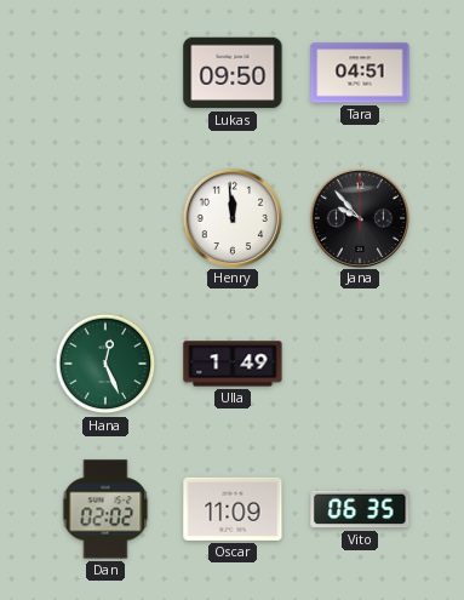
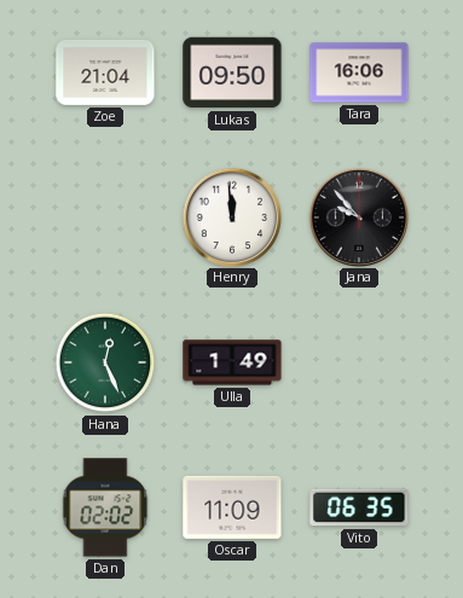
Zoe: none -> 21:04 (105, 72)
Tara: 04:51 -> 16:06 (359, 72)
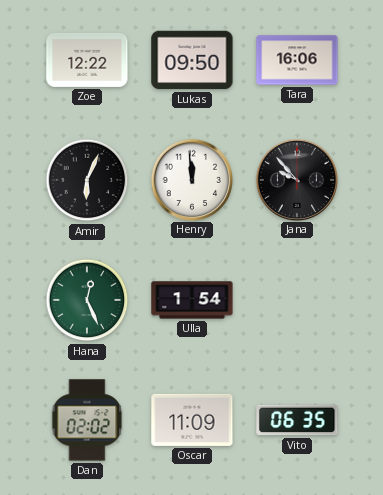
Zoe: 21:04 -> 12:22 (87, 60)
Amir: none -> 6:04 (87, 180)
Ulla: 1:49 -> 1:54 (192, 300)
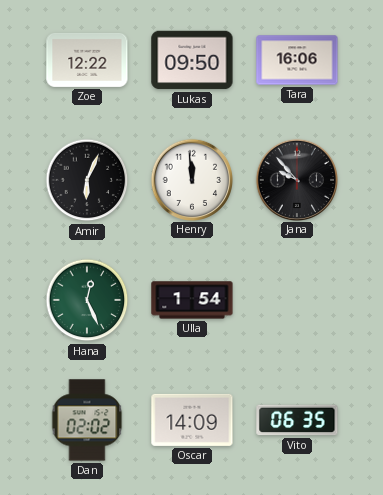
Oscar: 11:09 -> 14:09 (192, 420)
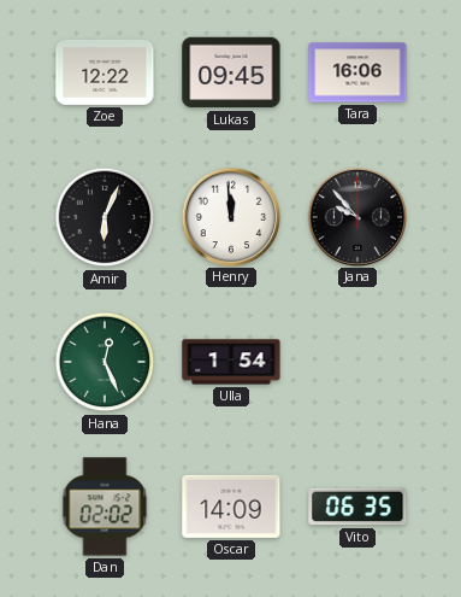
Lukas: 09:50 -> 09:45 (231, 72)
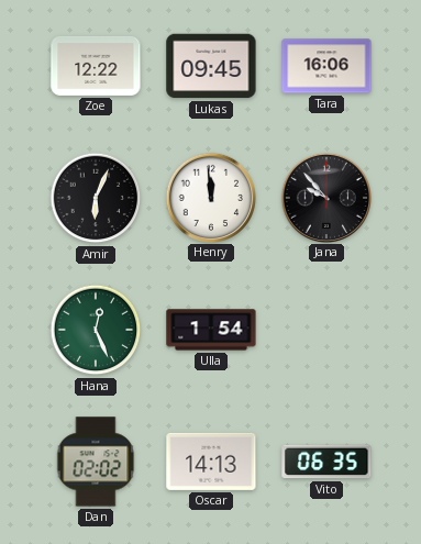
Oscar: 14:09 -> 14:13 (211, 462)
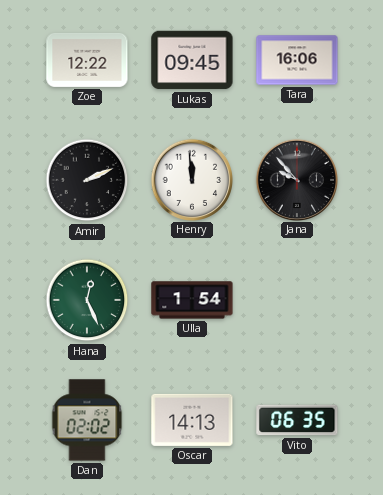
Amir: 6:04 -> 2:11 (87, 180)
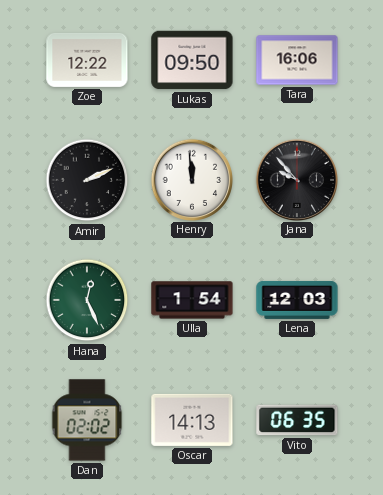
Lukas: 09:45 -> 09:50 (192, 60)
Lena: none -> 12:03 (297, 300)
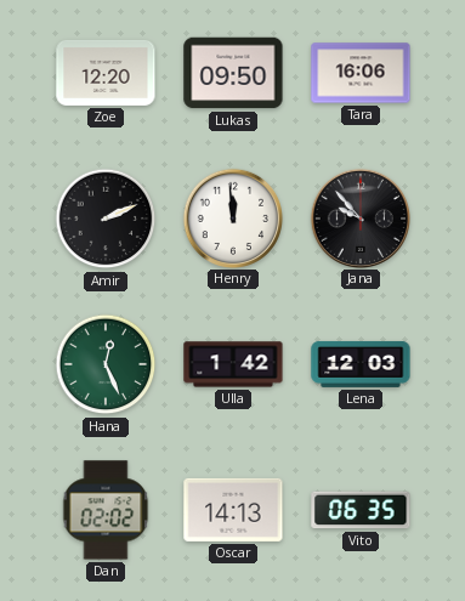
Zoe: 12:22 -> 12:20 (106, 73)
Ulla: 1:54 -> 1:42 (233, 364)
